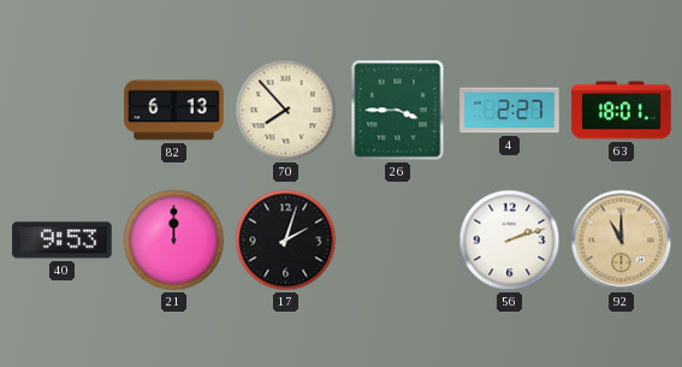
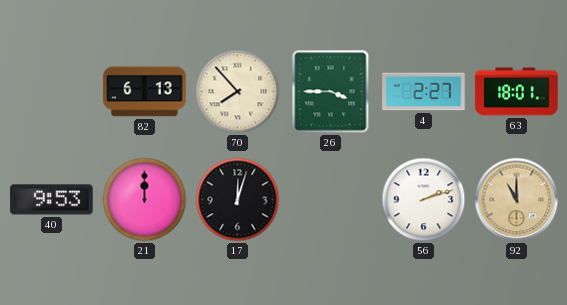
17: 2:03 -> 12:03 (238, 200)
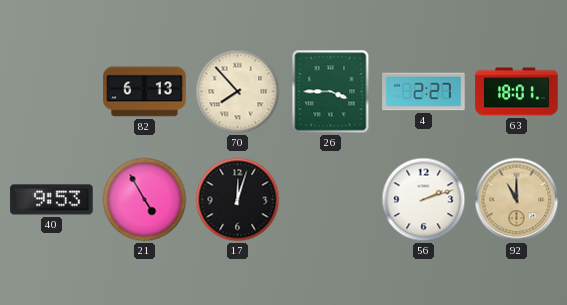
21: 12:00 -> 4:55 (145, 200)
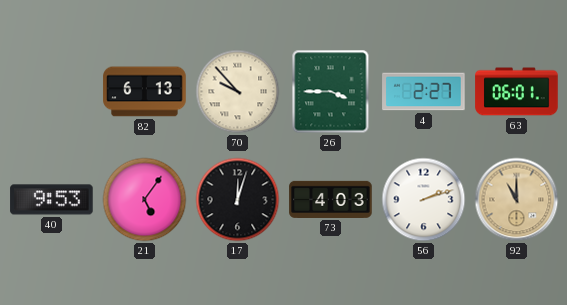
70: 7:53 -> 9:53 (238, 92)
63: 18:01 -> 06:01 (517, 92)
21: 4:55 -> 5:06 (145, 200)
73: none -> 4:03 (331, 199)
